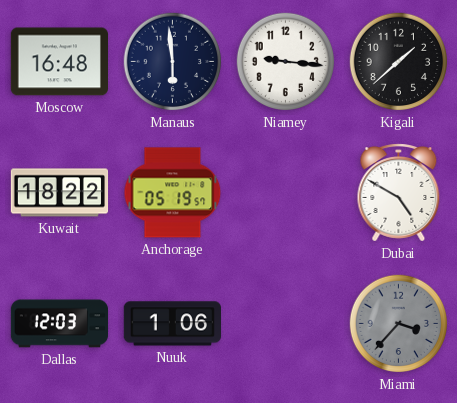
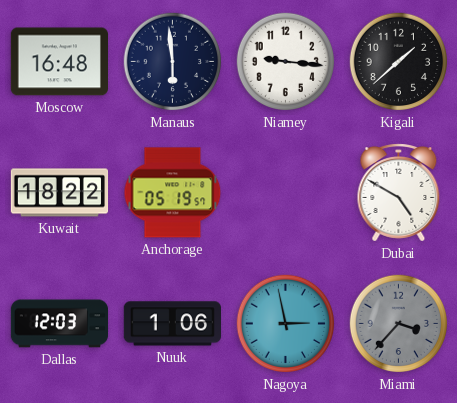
Nagoya: none -> 2:58 (286, 324)
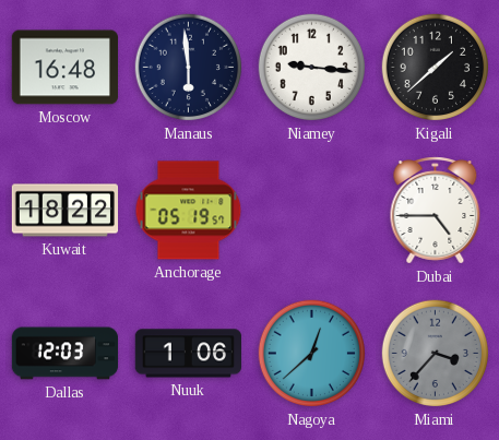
Dubai: 4:50 -> 4:45 (436, 211)
Nagoya: 2:58 -> 12:38 (312, 354)
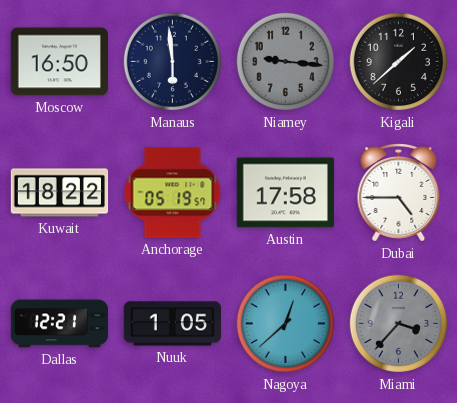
Moscow: 16:48 -> 16:50 (59, 62)
Niamey dial: white -> grey (286, 62)
Austin: none -> 17:58 (285, 193)
Dallas: 12:03 -> 12:21 (60, 324)
Nuuk: 1:06 -> 1:05 (172, 324)
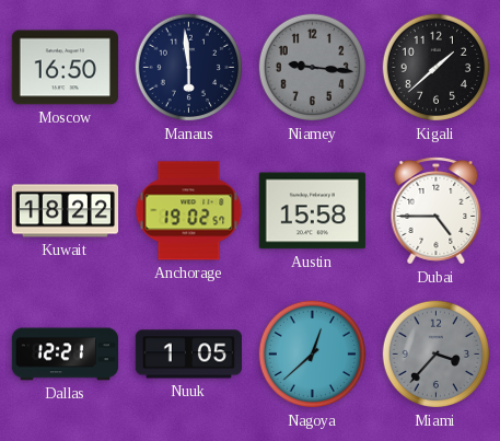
Anchorage: 05:19 -> 19:02 (189, 211)
Austin: 17:58 -> 15:58 (312, 211)
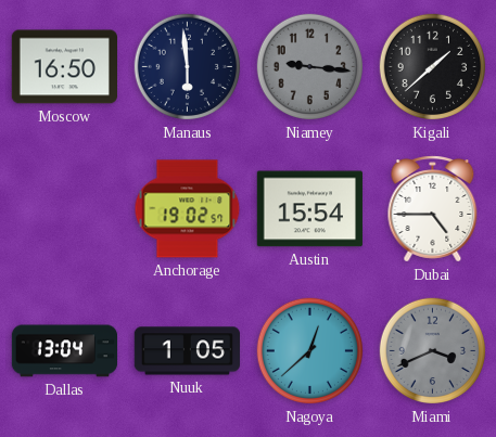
Kuwait: 18:22 -> none (66, 211)
Austin: 15:58 -> 15:54 (309, 209)
Dallas: 12:21 -> 13:04 (65, 351)
Miami: 3:37 -> 3:41 (433, 351)
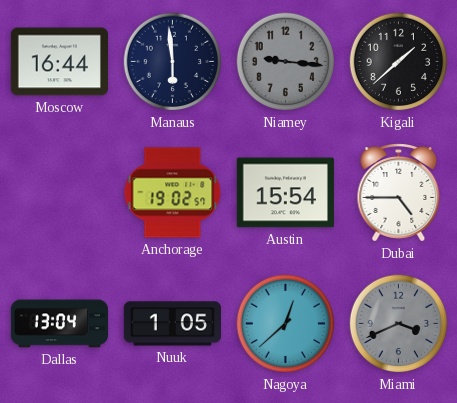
Moscow: 16:50 -> 16:44 (59, 62)
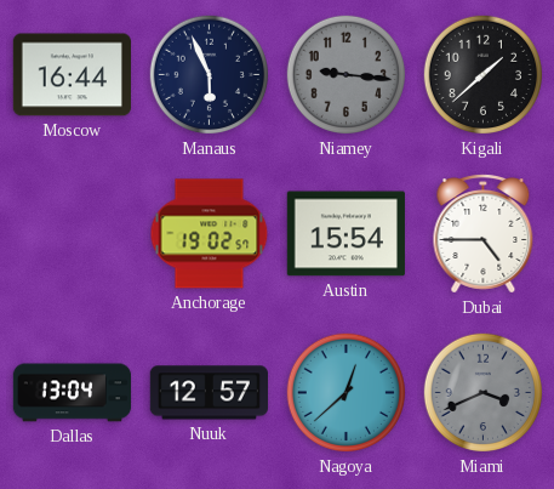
Manaus: 5:59 -> 5:56 (210, 75)
Nuuk: 1:05 -> 12:57 (209, 393)
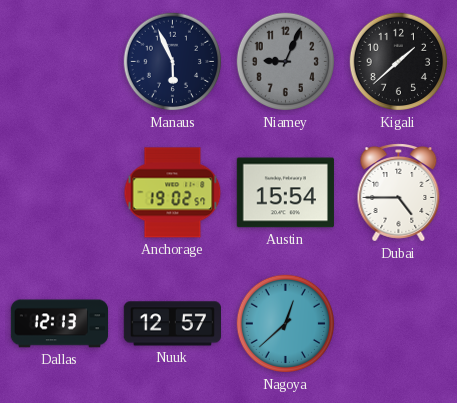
Moscow: 16:44 -> none (72, 75)
Niamey: 9:16 -> 9:04 (286, 62)
Dallas: 13:04 -> 12:13 (60, 324)
Miami: 3:41 -> none (484, 393)
